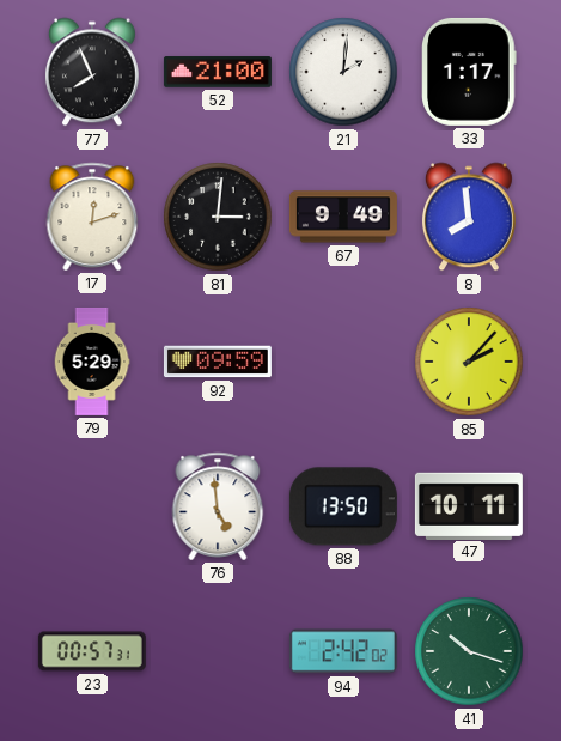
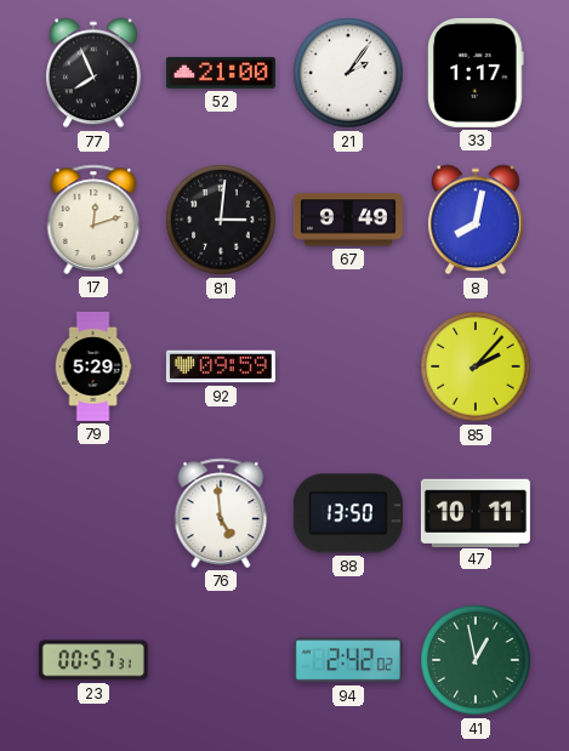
21: 2:01 -> 2:06 (348, 73)
8: 7:59 -> 8:02 (476, 220)
41: 10:18 -> 12:58 (476, 660)
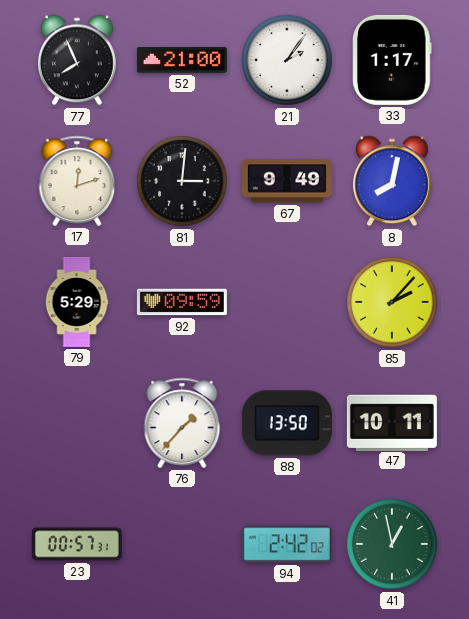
76: 4:59 -> 1:37 (182, 423)
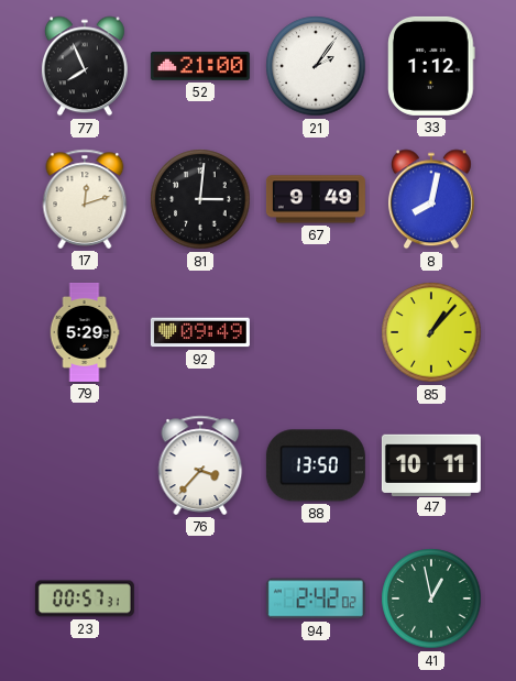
33: 1:17 -> 1:12 (431, 66)
92: 09:59 -> 09:49 (200, 332)
85: 2:07 -> 1:07 (431, 332)
76: 1:37 -> 3:37 (200, 465)
